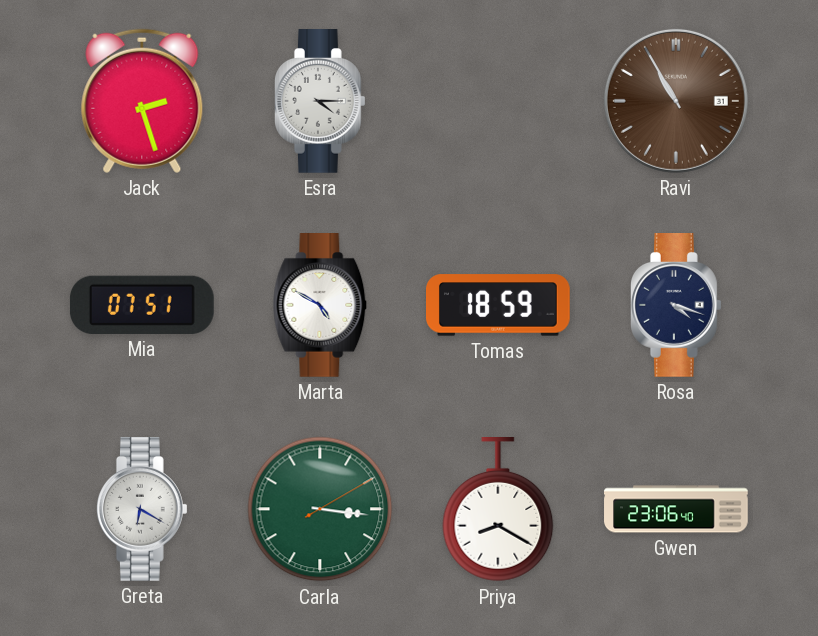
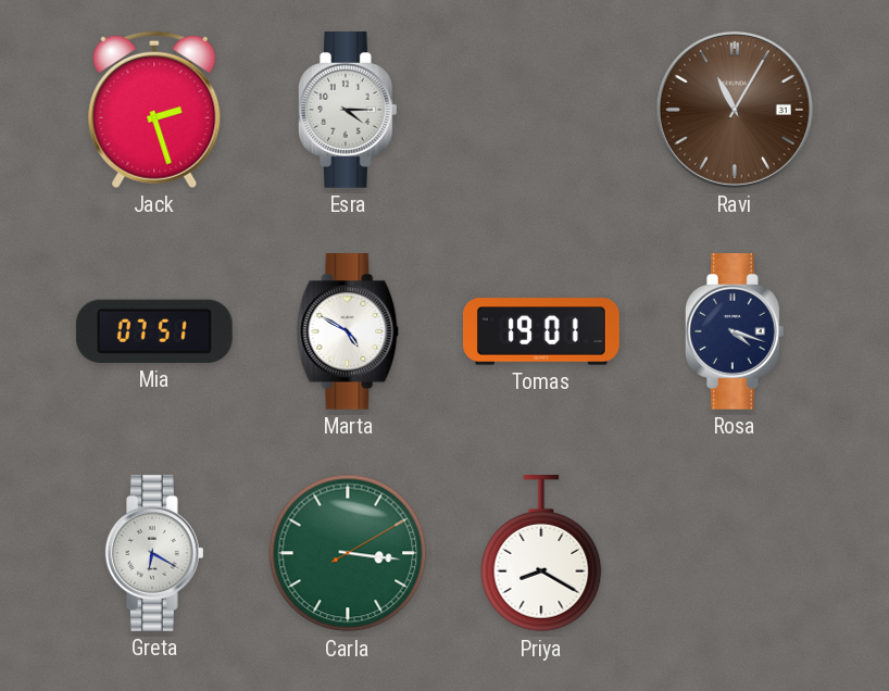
Ravi: 10:55 -> 11:05 (735, 110)
Tomas: 18:59 -> 19:01 (542, 331)
Gwen: 23:06 -> none (676, 509)
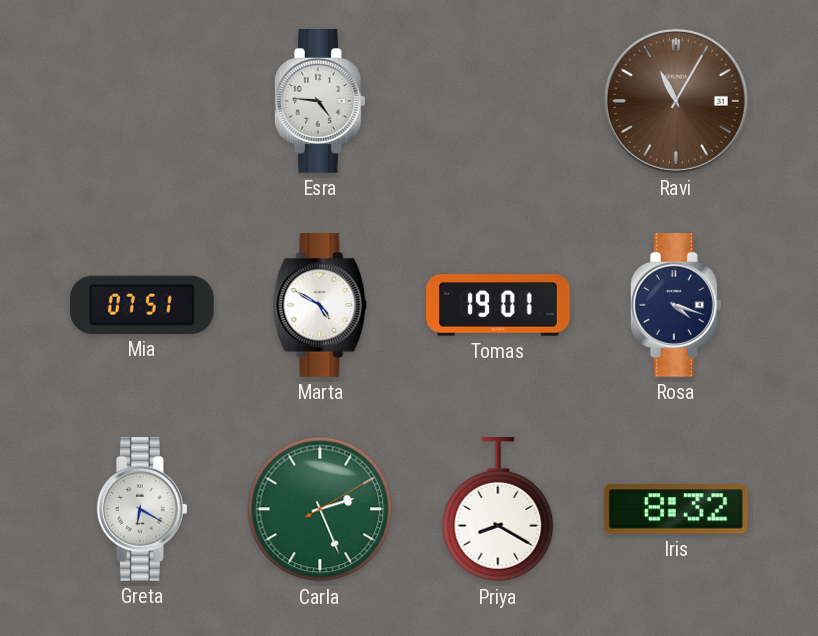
Jack: 2:27 -> none (154, 110)
Esra: 4:15 -> 4:46 (320, 102)
Carla: 3:16 -> 2:26 (320, 509)
Iris: none -> 8:32 (676, 509)
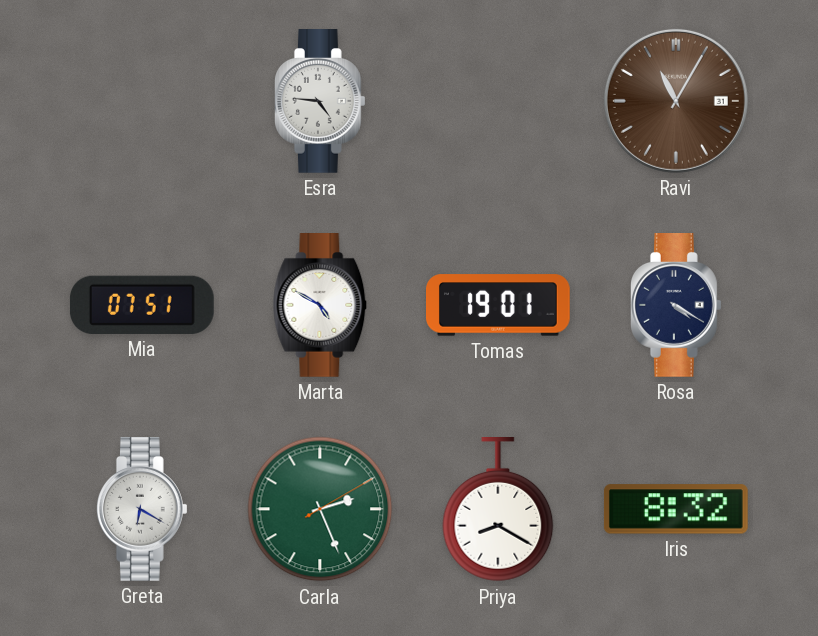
Rosa: 4:18 -> 4:20 (676, 306)
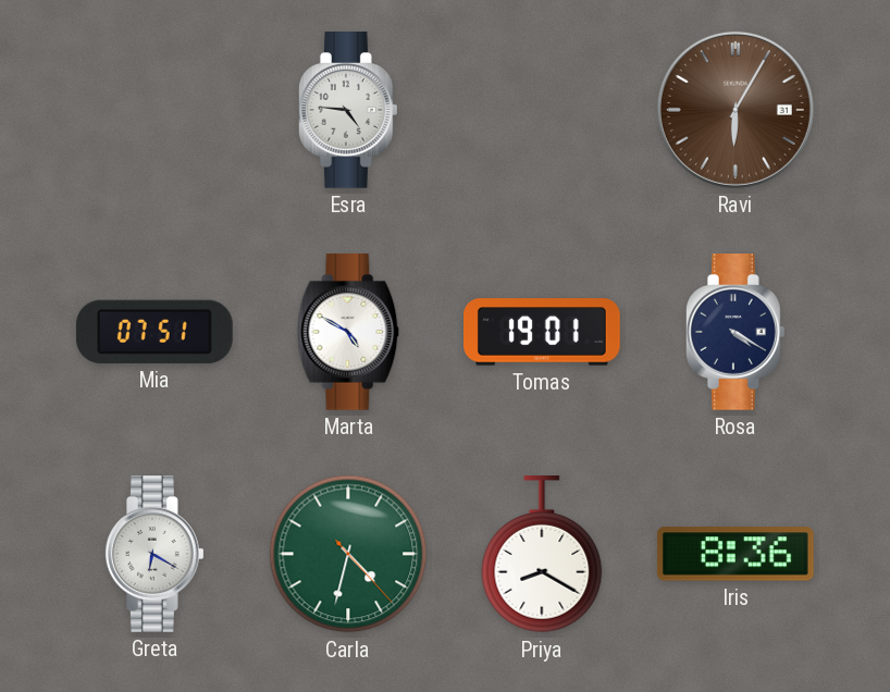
Ravi: 11:05 -> 6:05 (736, 110)
Carla: 2:26 -> 4:32 (348, 554)
Iris: 8:32 -> 8:36 (736, 554)
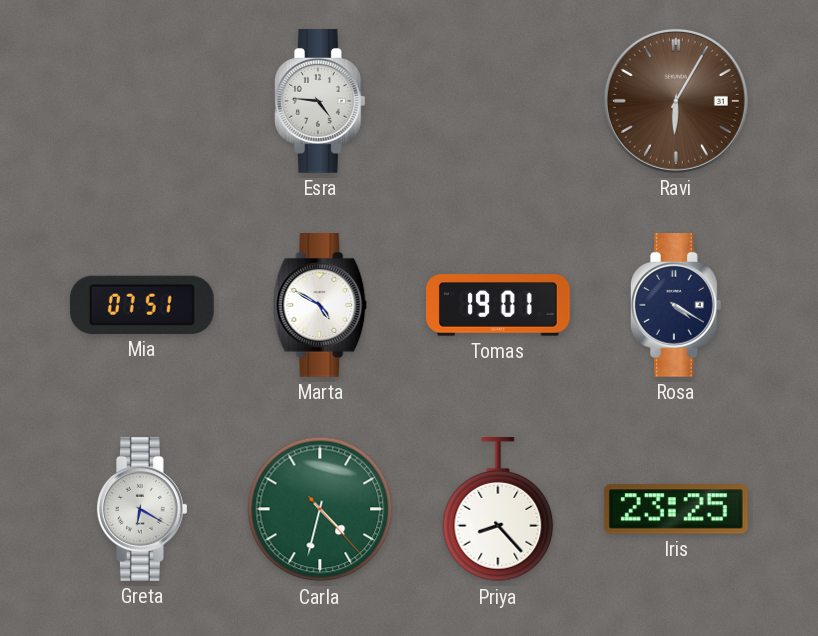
Priya: 8:20 -> 8:23 (498, 510)
Iris: 8:36 -> 23:25 (676, 509)
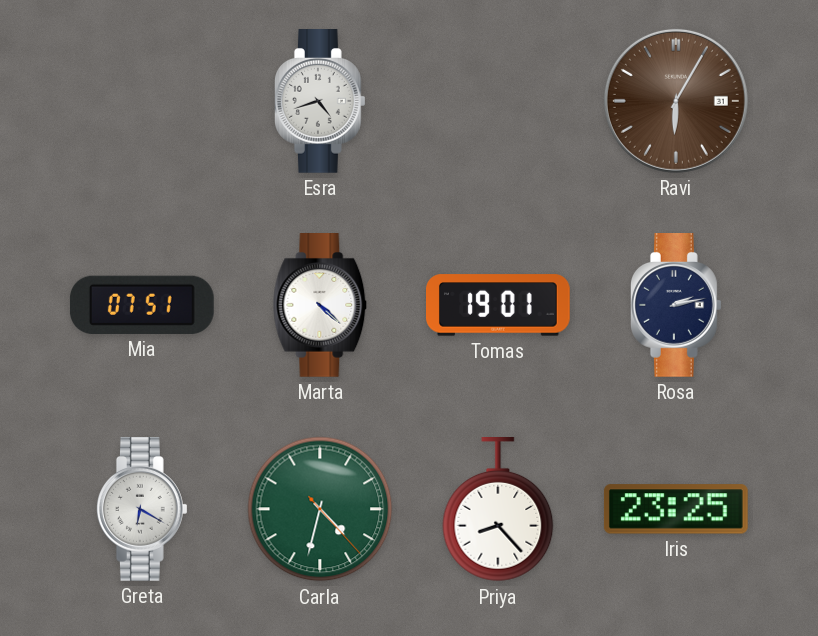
Esra: 4:46 -> 4:42 (320, 102)
Marta: 4:50 -> 4:22 (320, 306)
Rosa: 4:20 -> 2:13 (676, 306)
